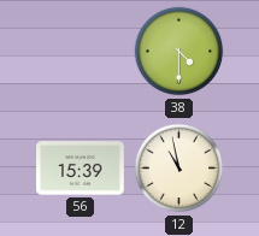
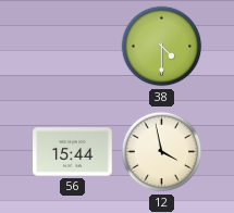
56: 15:39 -> 15:44 (73, 152)
12: 10:58 -> 3:58 (162, 152)
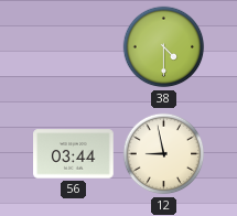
56: 15:44 -> 03:44 (74, 154)
12: 3:58 -> 8:58 (164, 154)
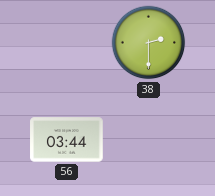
38: 4:30 -> 2:30 (149, 43)
12: 8:58 -> none (164, 154)
